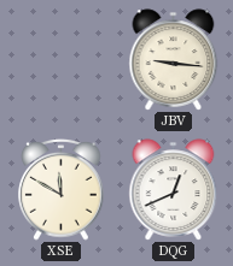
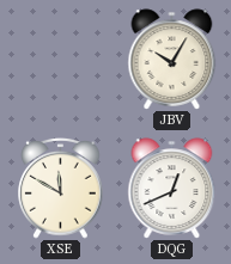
JBV: 9:16 -> 10:05 (172, 60)
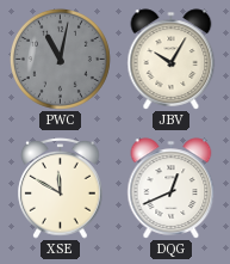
PWC: none -> 11:02 (60, 59)
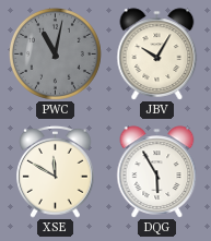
DQG: 12:41 -> 5:55 (157, 172)
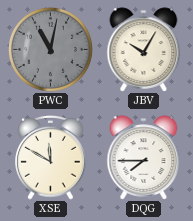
DQG: 5:55 -> 7:45 (144, 158)
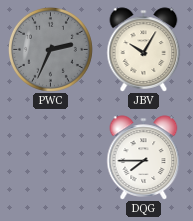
PWC: 11:02 -> 2:34 (50, 49)
XSE: 11:50 -> none (51, 157)
